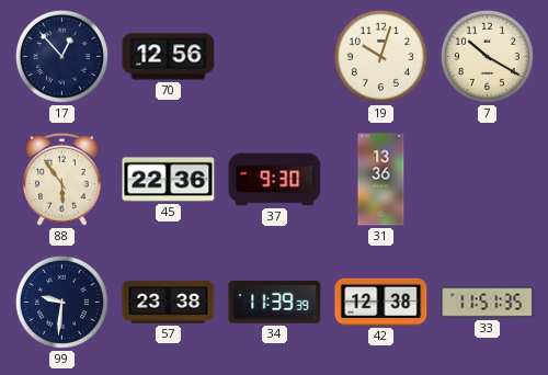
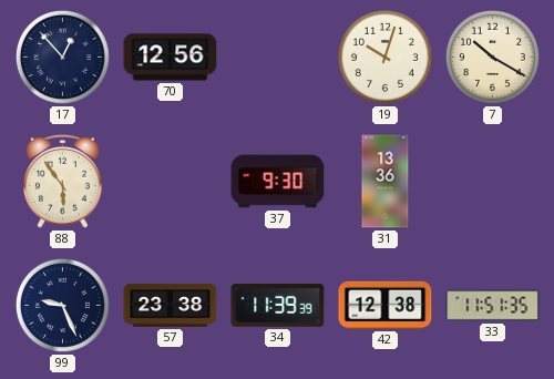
45: 22:36 -> none (169, 180)
99: 9:31 -> 9:26 (62, 305)
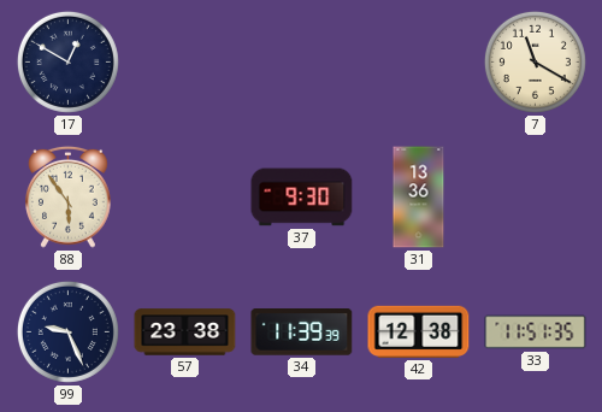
17: 12:53 -> 12:50 (67, 61)
70: 12:56 -> none (171, 58)
19: 10:03 -> none (384, 57)
7: 10:20 -> 11:20 (535, 61)
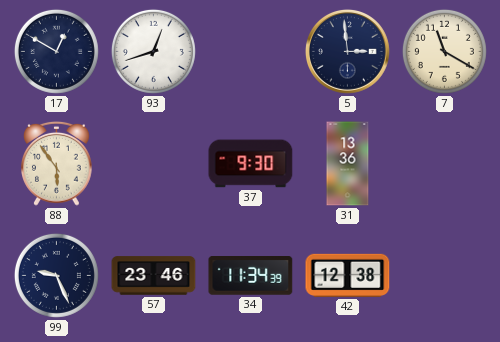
93: none -> 12:42 (153, 51)
5: none -> 2:59 (347, 51)
57: 23:38 -> 23:46 (154, 276)
34: 11:39 -> 11:34 (251, 276)
33: 11:51 -> none (536, 332)
